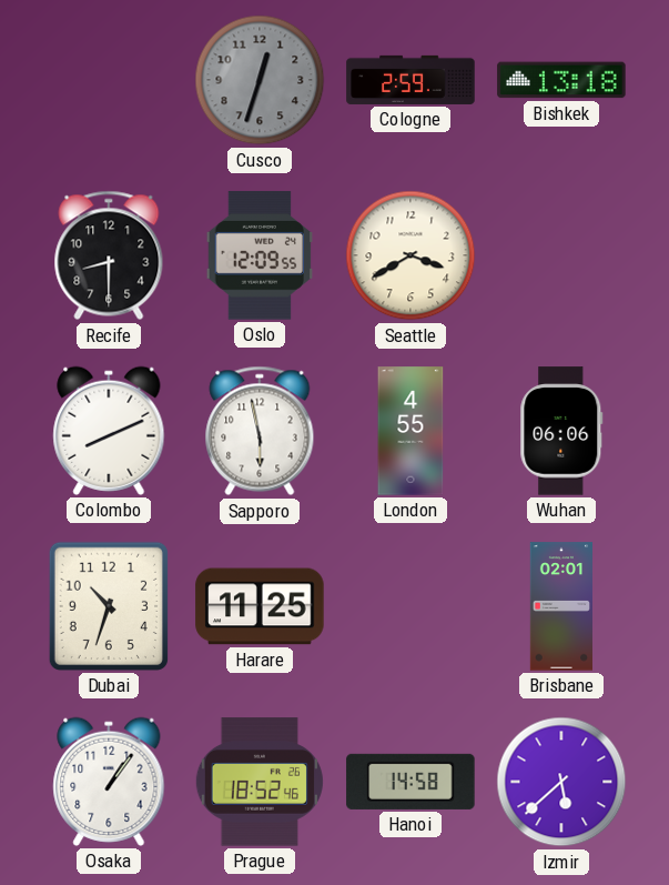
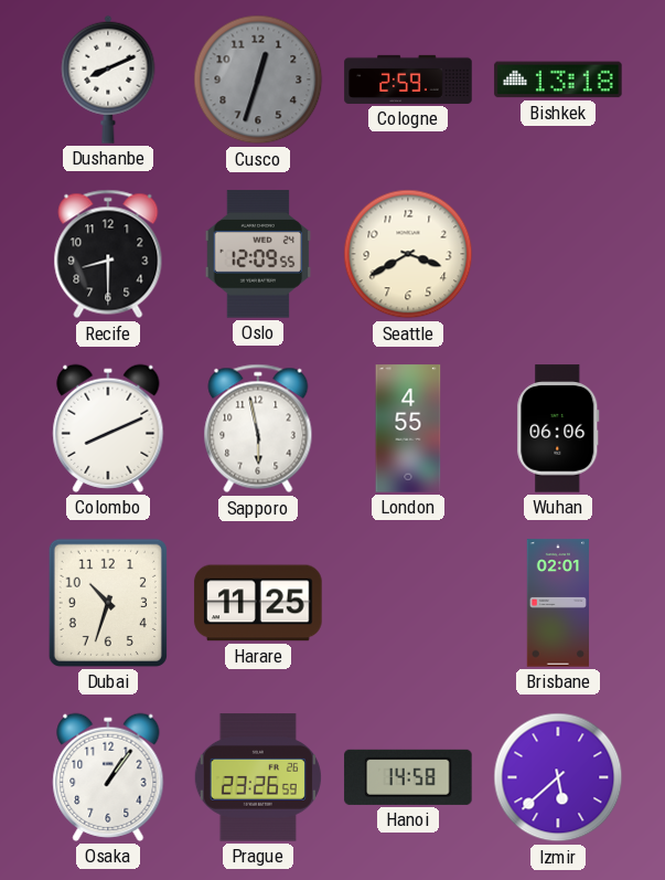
Dushanbe: none -> 8:11 (108, 79)
Prague: 18:52 -> 23:26 (258, 777)
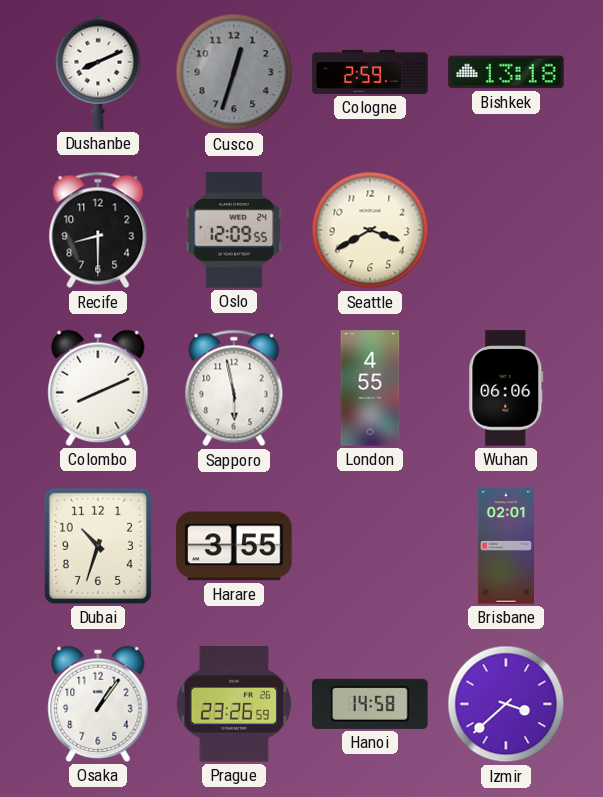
Harare: 11:25 -> 3:55 (234, 546)
Izmir: 5:38 -> 3:38 (506, 704)
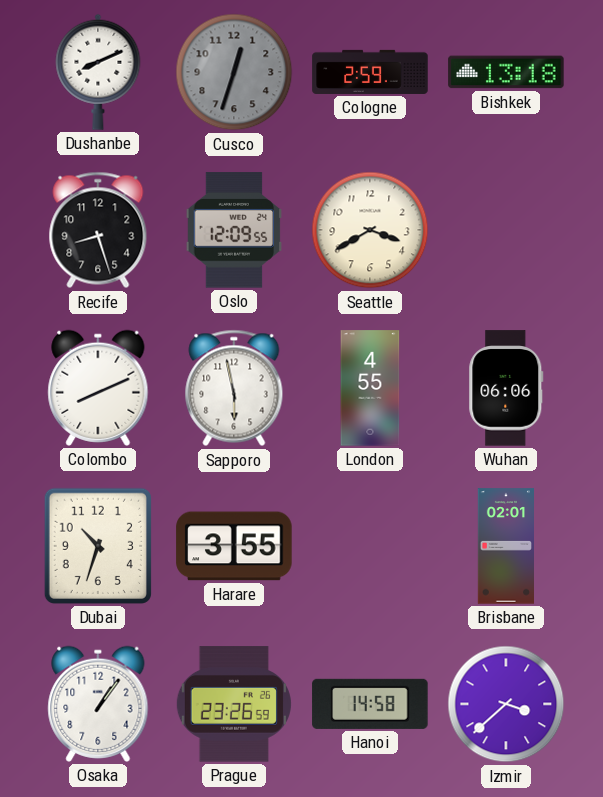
Recife: 8:30 -> 8:27 (98, 230)
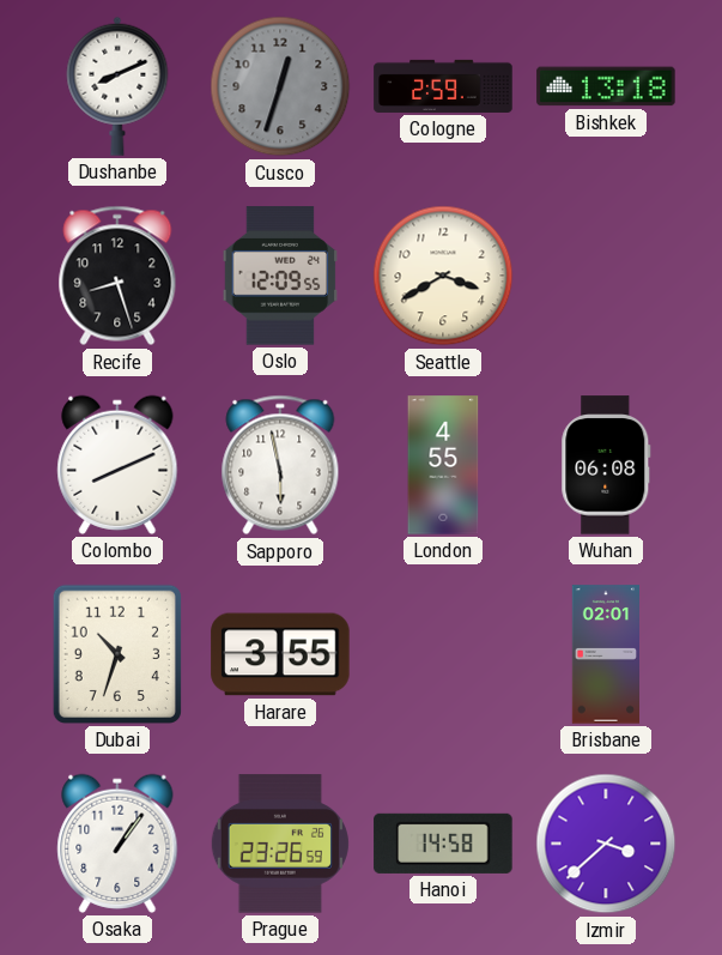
Wuhan: 06:06 -> 06:08 (606, 465)
